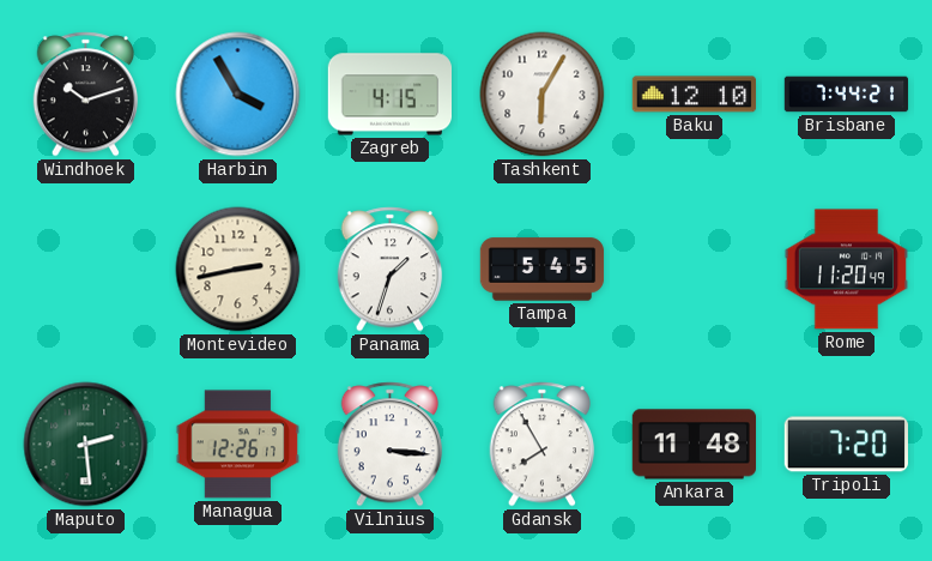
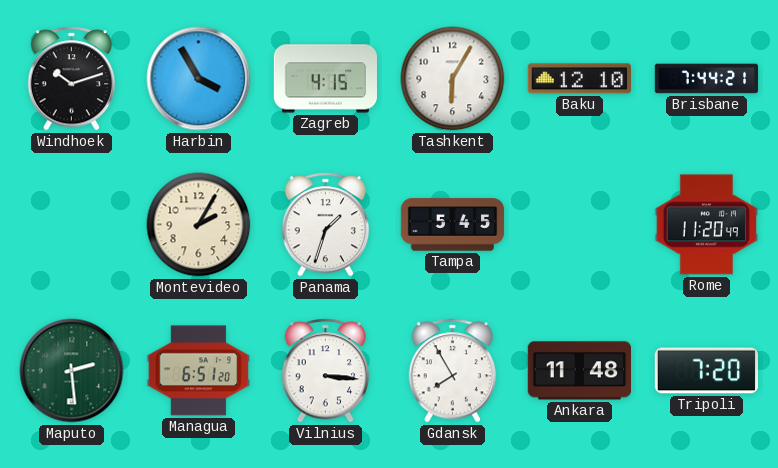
Montevideo: 2:43 -> 2:05 (199, 225)
Managua: 12:26 -> 6:51 (198, 371)
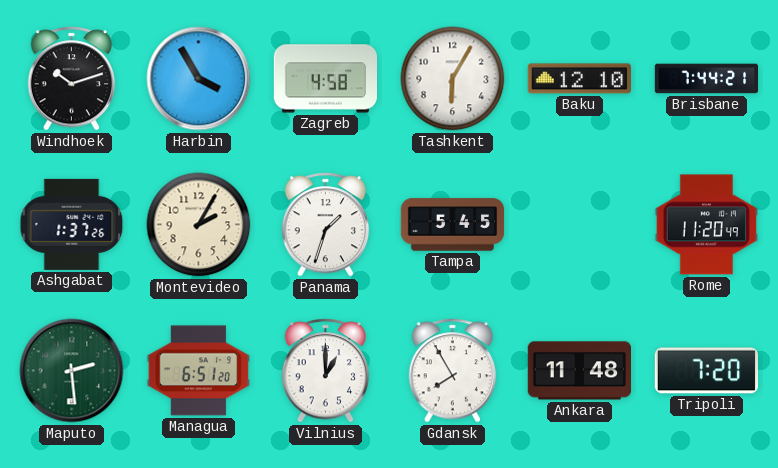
Zagreb: 4:15 -> 4:58 (325, 79)
Ashgabat: none -> 1:37 (72, 224)
Vilnius: 3:16 -> 1:00 (326, 371)
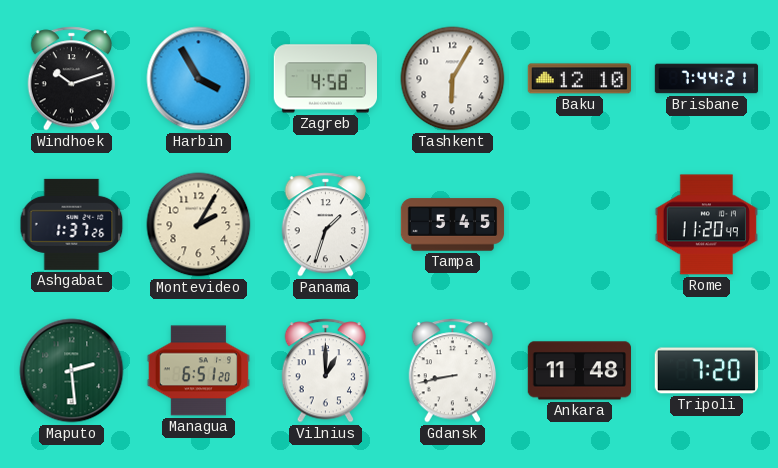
Gdansk: 7:55 -> 8:43 (453, 371)
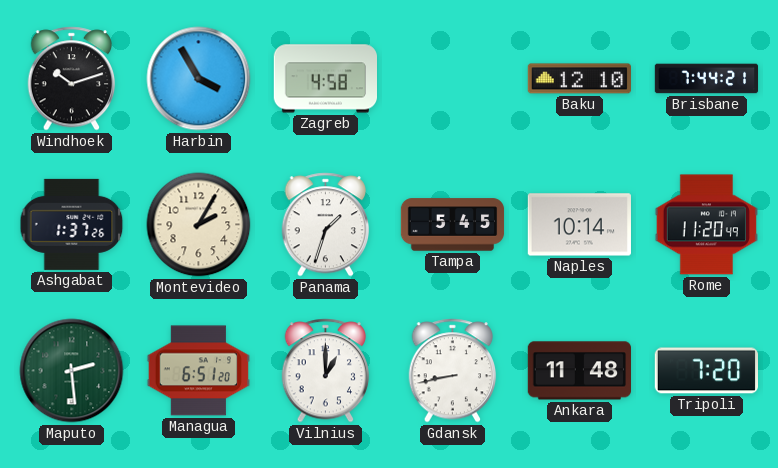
Tashkent: 6:05 -> none (453, 79)
Naples: none -> 10:14 (579, 225)
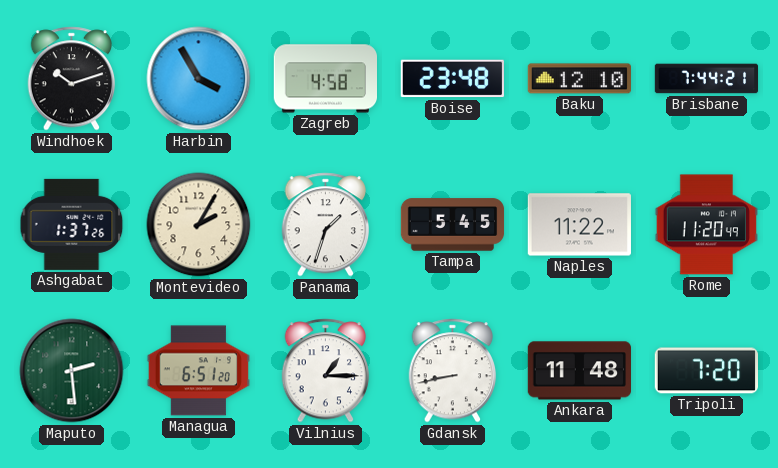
Boise: none -> 23:48 (452, 79)
Naples: 10:14 -> 11:22 (579, 225)
Vilnius: 1:00 -> 1:15 (326, 371)
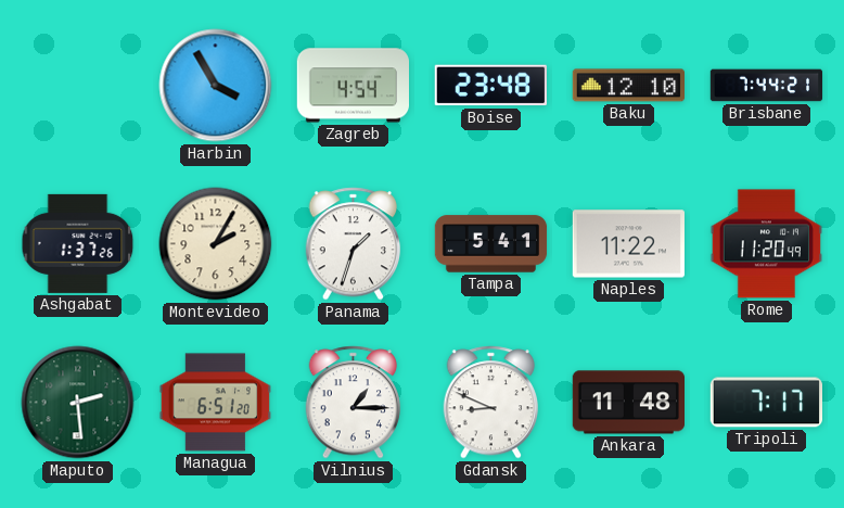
Windhoek: 10:12 -> none (72, 79)
Zagreb: 4:58 -> 4:54 (353, 86)
Tampa: 5:45 -> 5:41 (491, 244)
Gdansk: 8:43 -> 8:49 (491, 403)
Tripoli: 7:20 -> 7:17 (766, 403)
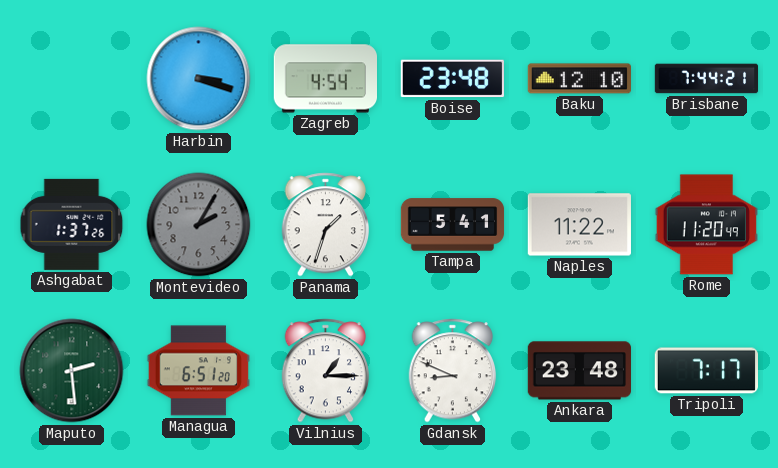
Harbin: 3:55 -> 3:18 (199, 79)
Montevideo dial: cream -> grey (199, 225)
Ankara: 11:48 -> 23:48 (579, 371)
